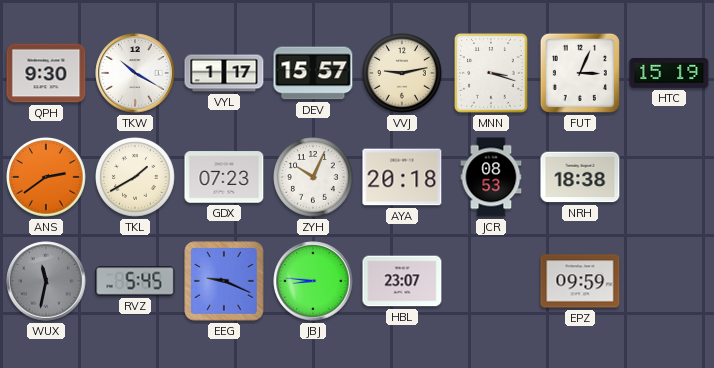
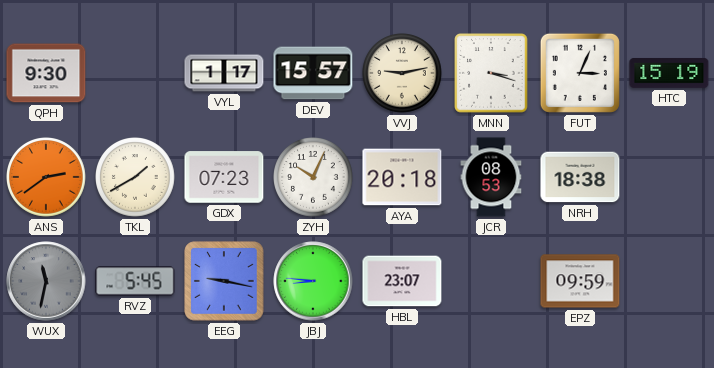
TKW: 10:20 -> none (135, 73)
EEG: 9:19 -> 9:17 (224, 281)
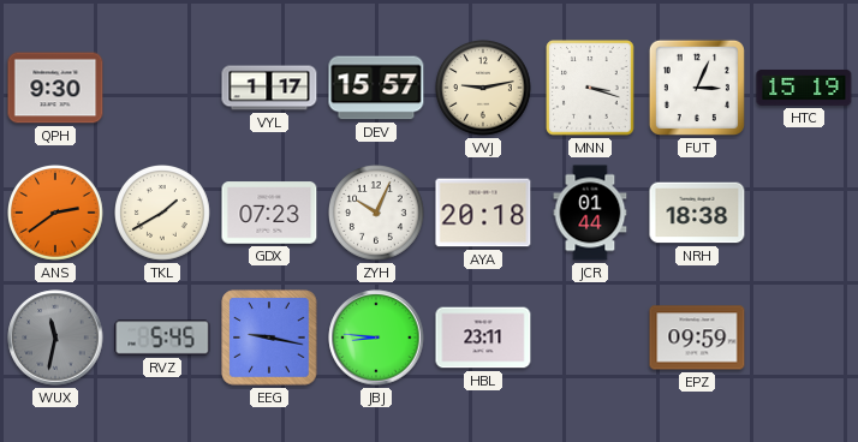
JCR: 08:53 -> 01:44 (590, 213)
HBL: 23:07 -> 23:11 (483, 338)
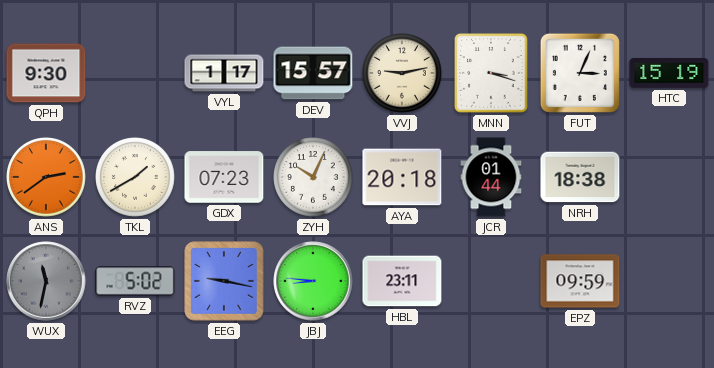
RVZ: 5:45 -> 5:02 (135, 281)
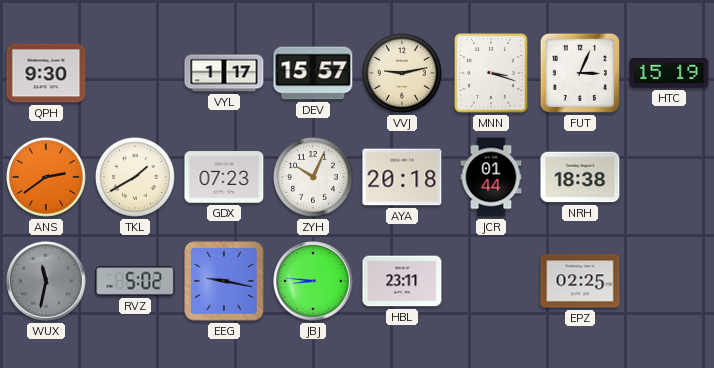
EPZ: 09:59 -> 02:25 (580, 281)
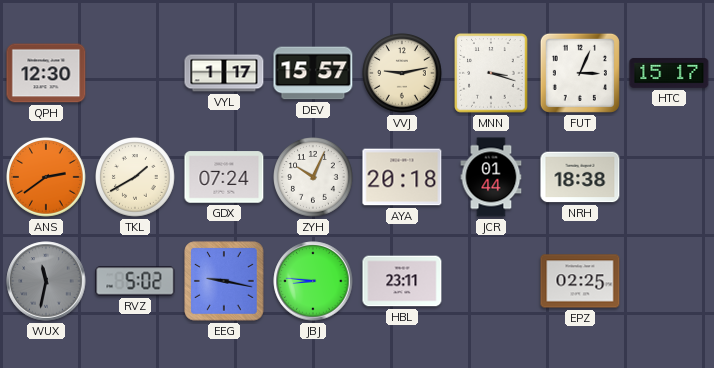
QPH: 9:30 -> 12:30 (46, 73)
HTC: 15:19 -> 15:17 (669, 73)
GDX: 07:23 -> 07:24 (224, 177)
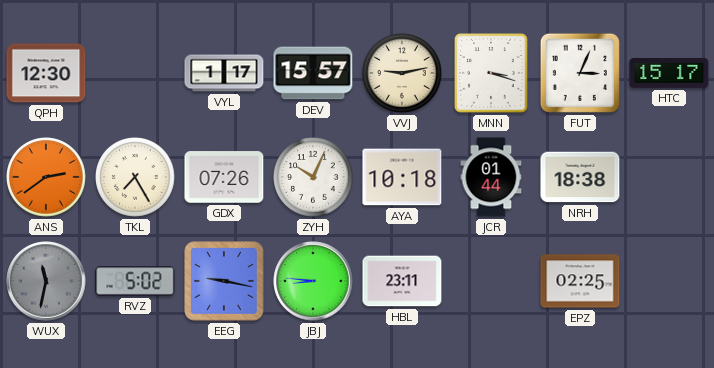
TKL: 1:40 -> 7:25 (136, 178)
GDX: 07:24 -> 07:26 (224, 177)
AYA: 20:18 -> 10:18 (402, 177)
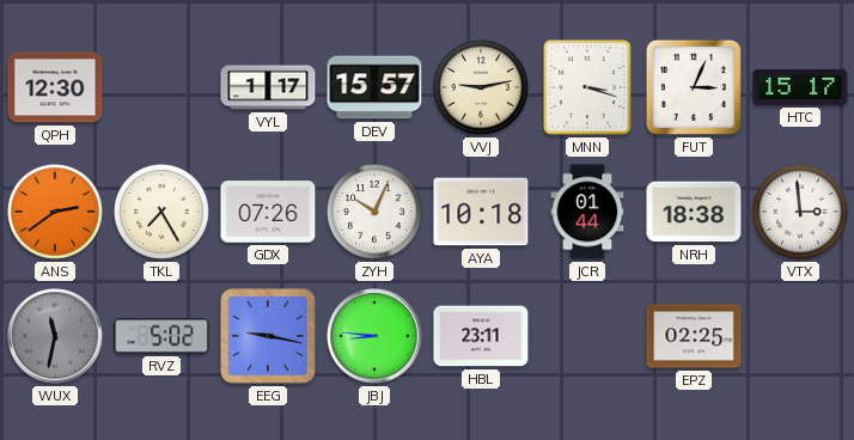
VTX: none -> 2:59 (801, 213)
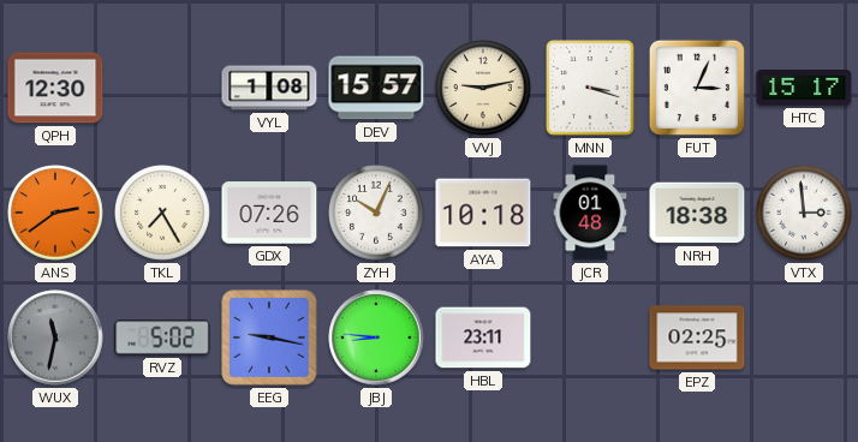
VYL: 1:17 -> 1:08 (269, 88)
JCR: 01:44 -> 01:48 (590, 213)
